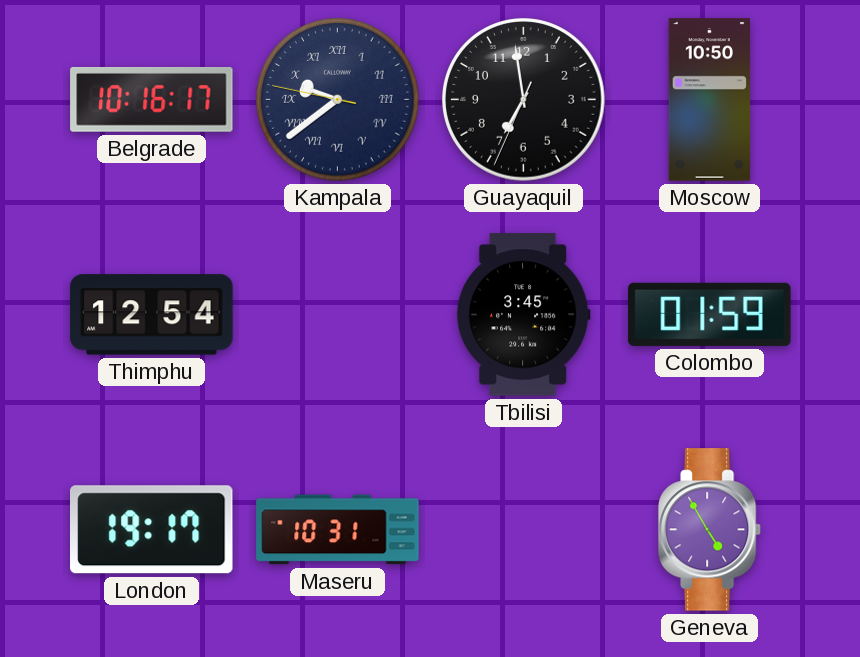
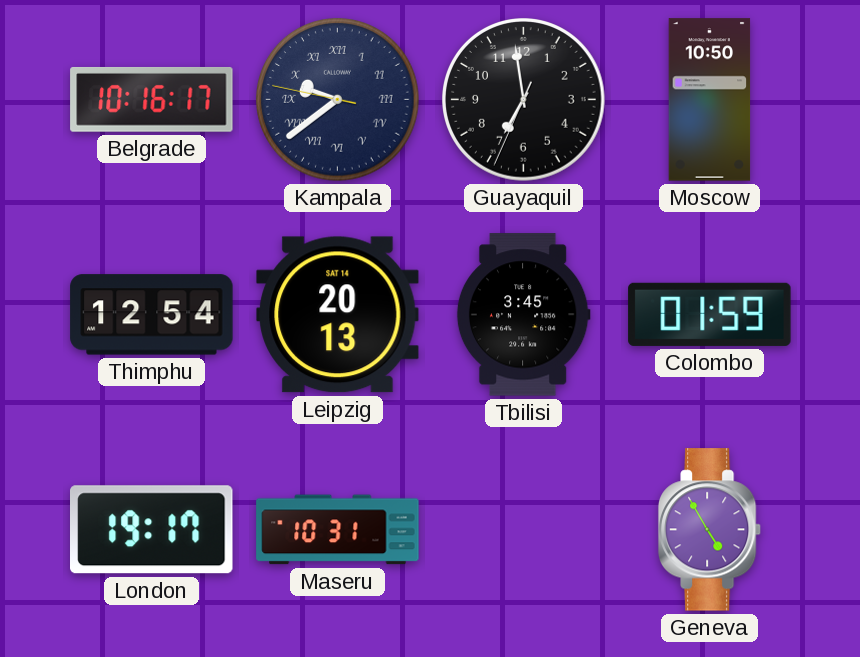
Leipzig: none -> 20:13 (338, 315)
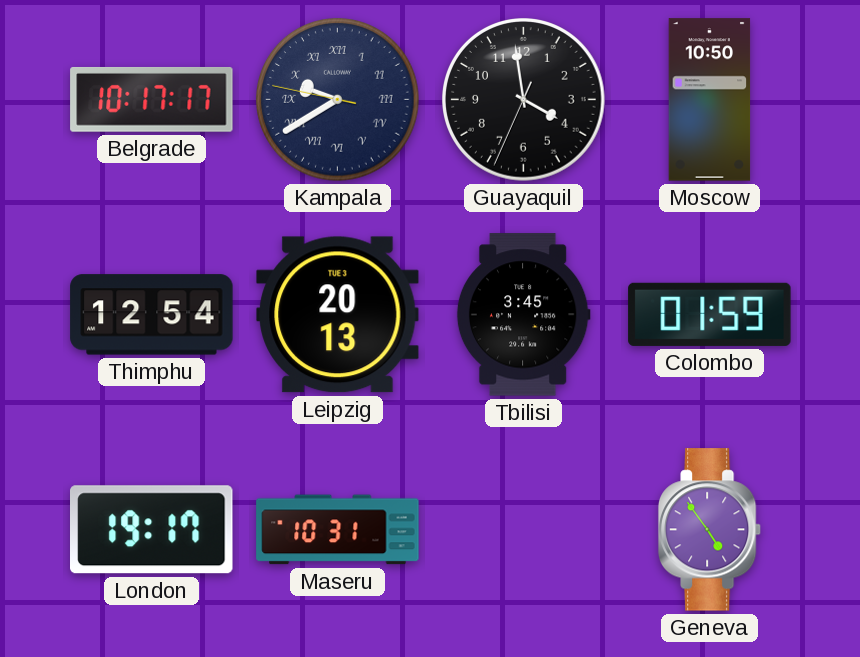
Belgrade: 10:16 -> 10:17 (152, 99)
Kampala: 9:38 -> 9:39 (338, 100)
Guayaquil: 6:58 -> 3:58 (524, 100)
Leipzig date: SAT 14 -> TUE 3 (338, 315)
Geneva: 4:55 -> 4:54 (710, 530)
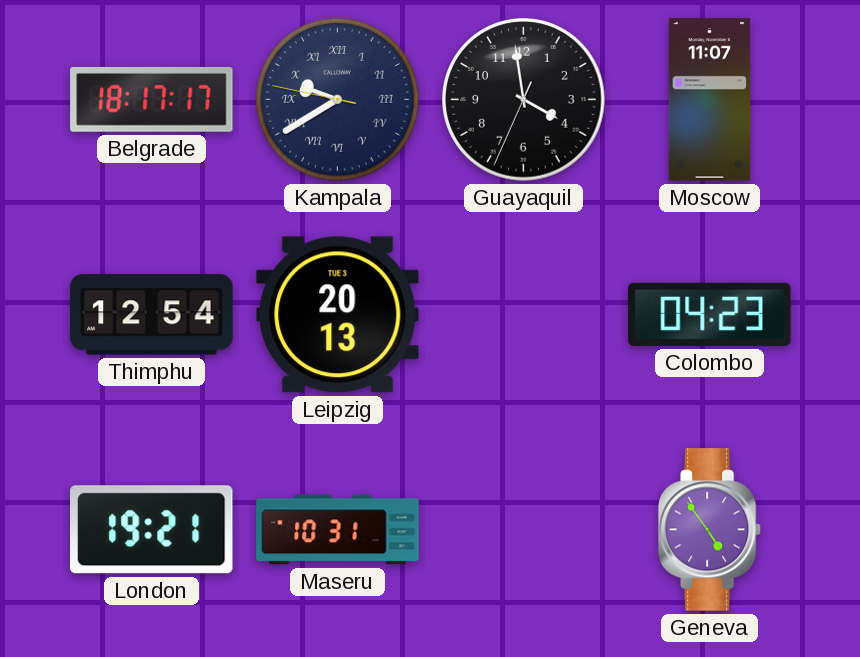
Belgrade: 10:17 -> 18:17 (152, 99)
Moscow: 10:50 -> 11:07 (710, 100)
Tbilisi: 3:45 -> none (523, 315)
Colombo: 01:59 -> 04:23 (710, 314)
London: 19:17 -> 19:21 (152, 530)
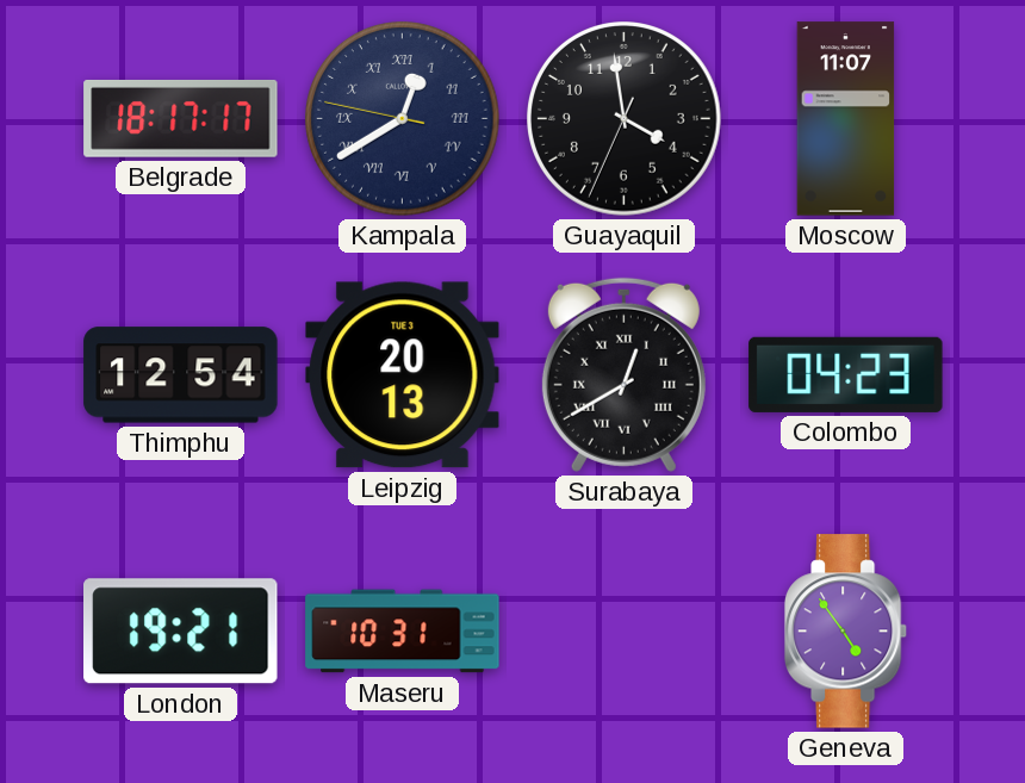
Kampala: 9:39 -> 12:39 (403, 119)
Surabaya: none -> 12:40 (623, 374)
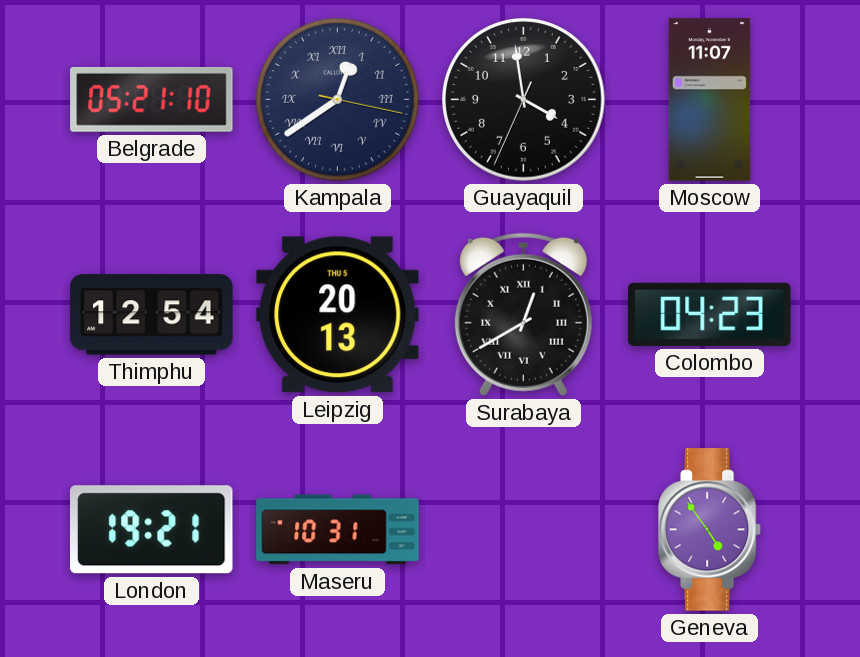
Belgrade: 18:17 -> 05:21 (152, 99)
Kampala: 12:39:47 -> 12:39:17 (338, 100)
Leipzig date: TUE 3 -> THU 5 (338, 315)
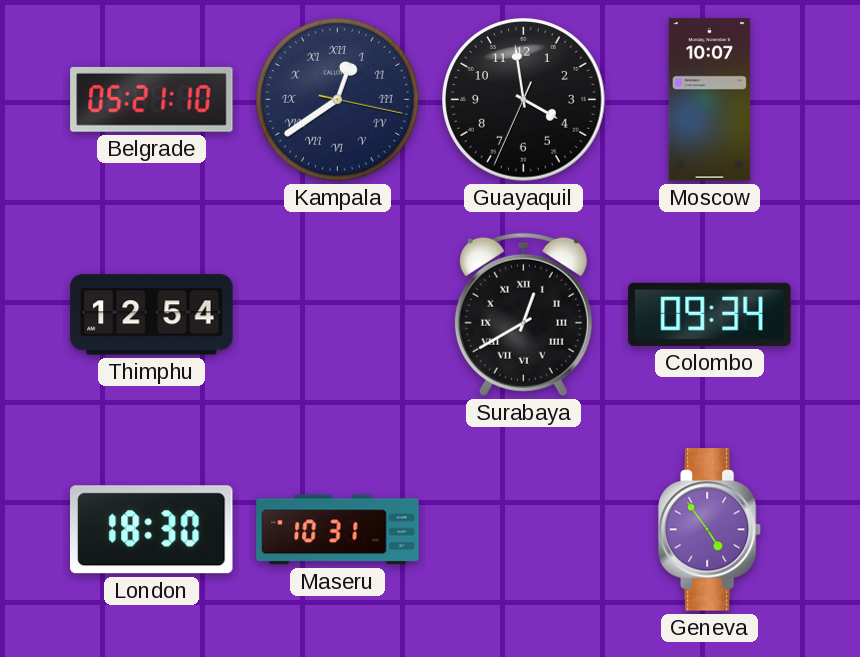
Moscow: 11:07 -> 10:07 (710, 100)
Leipzig: 20:13 -> none (338, 315)
Colombo: 04:23 -> 09:34 (710, 314)
London: 19:21 -> 18:30 (152, 530)
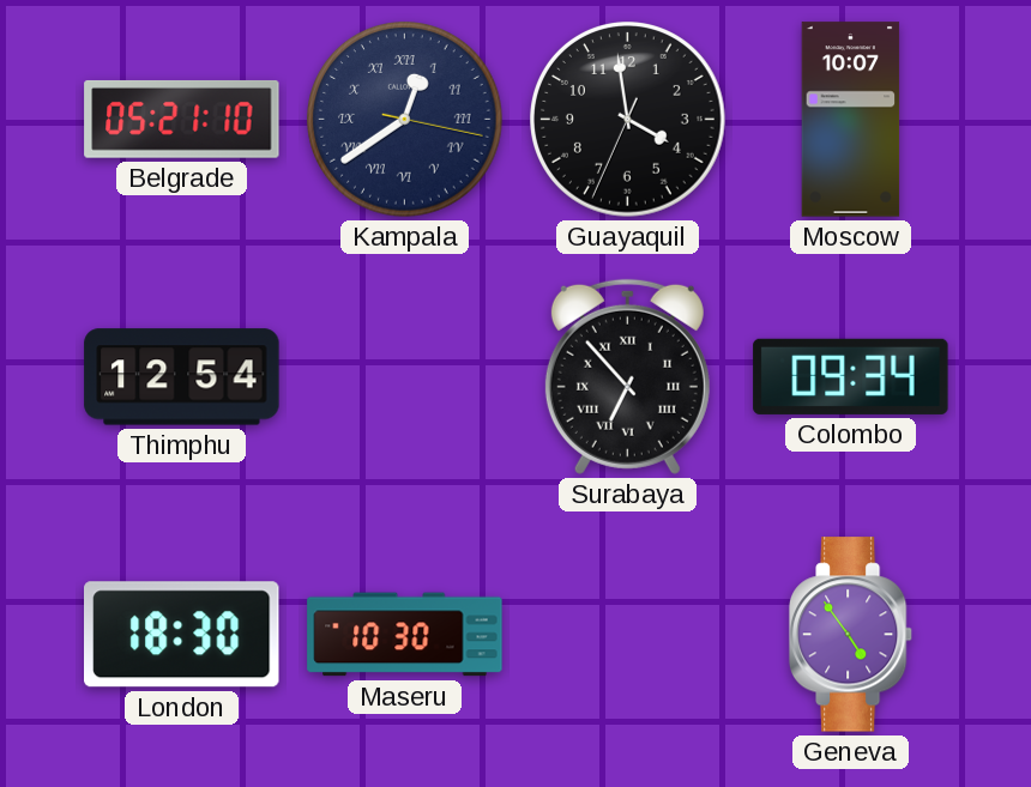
Surabaya: 12:40 -> 6:53 (627, 376)
Maseru: 10:31 -> 10:30 (405, 635)
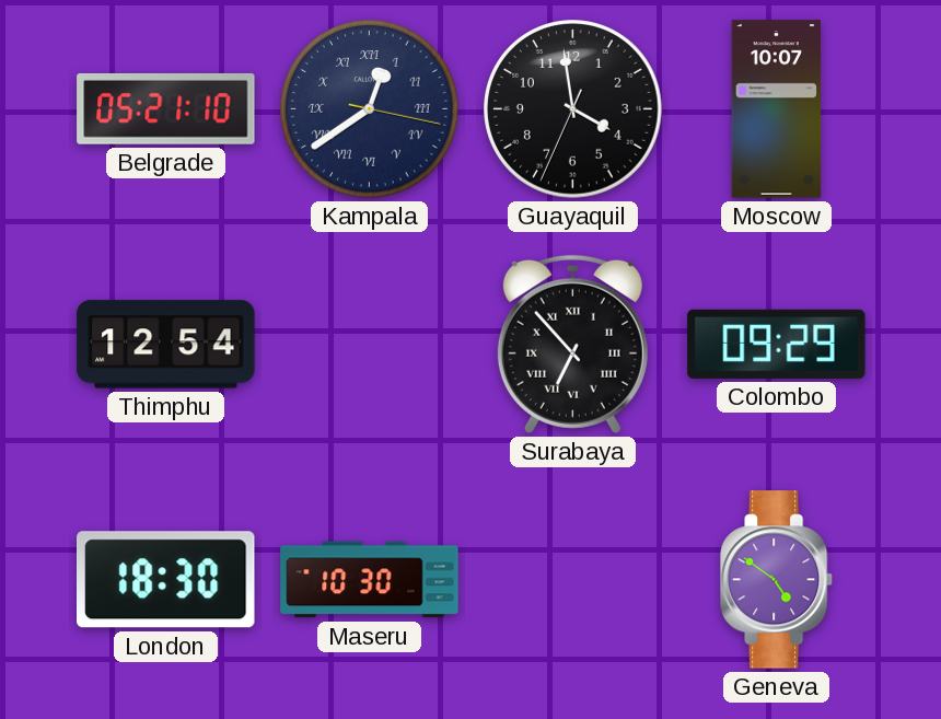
Colombo: 09:34 -> 09:29 (777, 344)
Geneva: 4:54 -> 4:51 (777, 580)
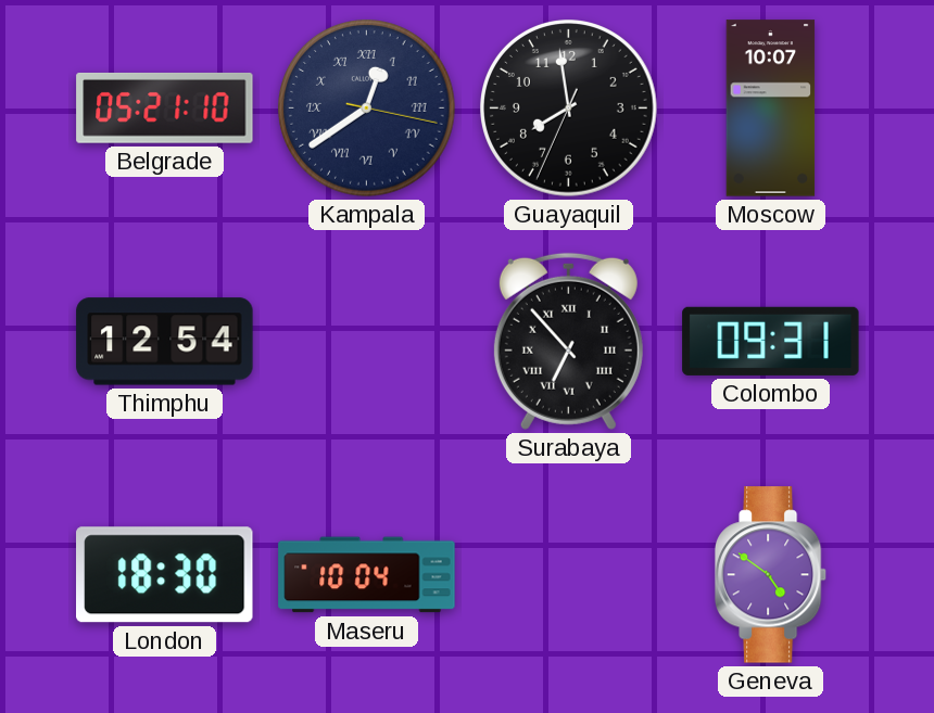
Guayaquil: 3:58 -> 7:58 (569, 109)
Colombo: 09:29 -> 09:31 (771, 341)
Maseru: 10:30 -> 10:04 (367, 575)
